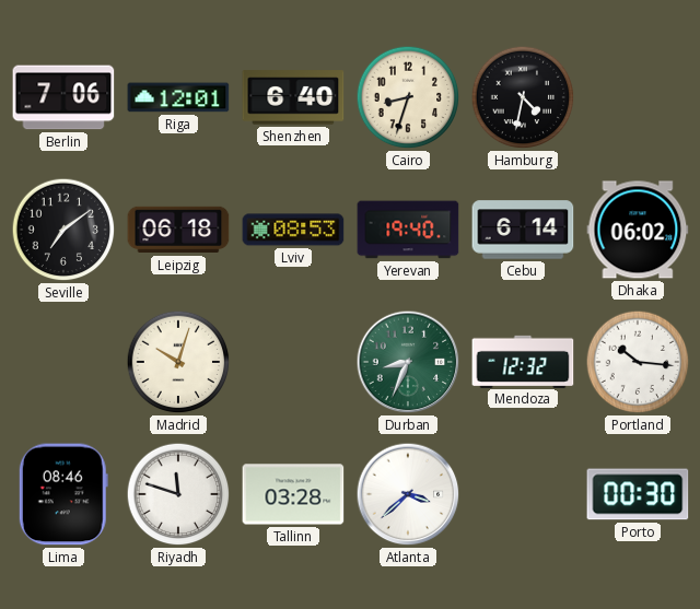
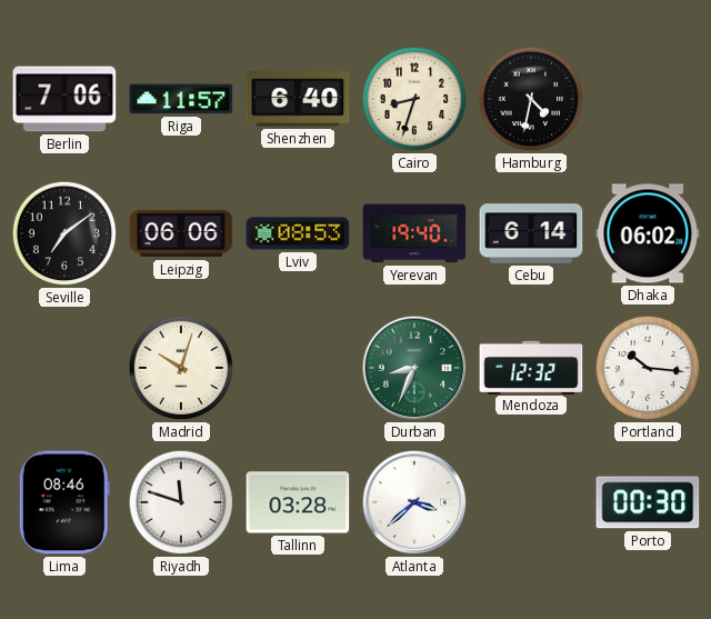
Riga: 12:01 -> 11:57 (181, 99)
Leipzig: 06:18 -> 06:06 (181, 233)
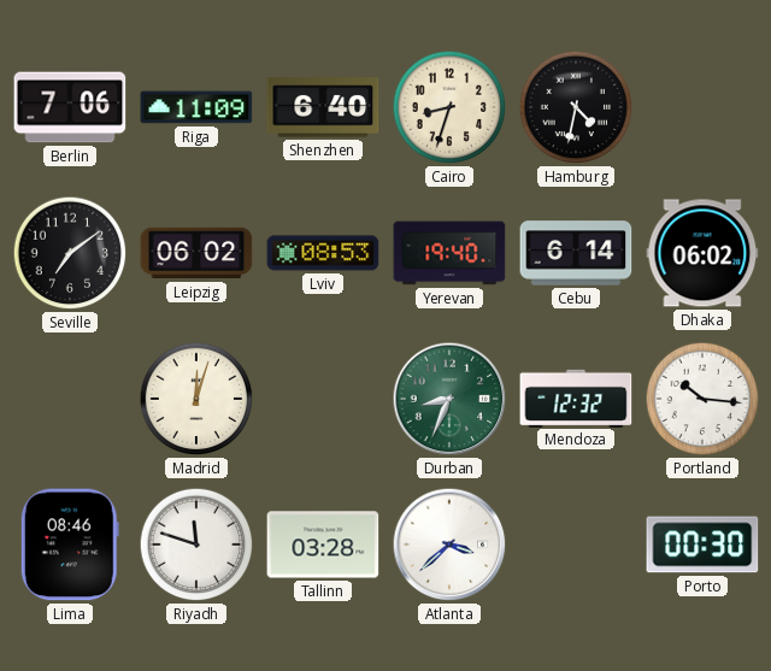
Riga: 11:57 -> 11:09 (196, 107)
Leipzig: 06:06 -> 06:02 (196, 253)
Madrid: 10:03 -> 12:03 (196, 399)
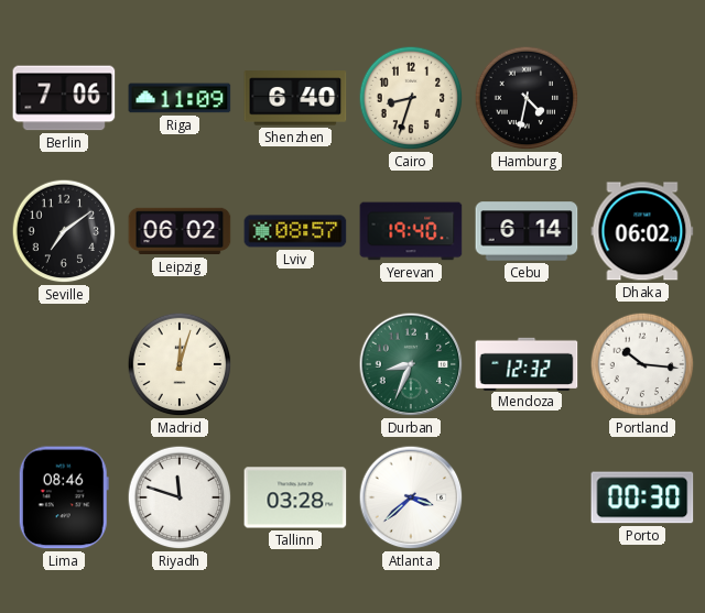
Lviv: 08:53 -> 08:57 (295, 231)
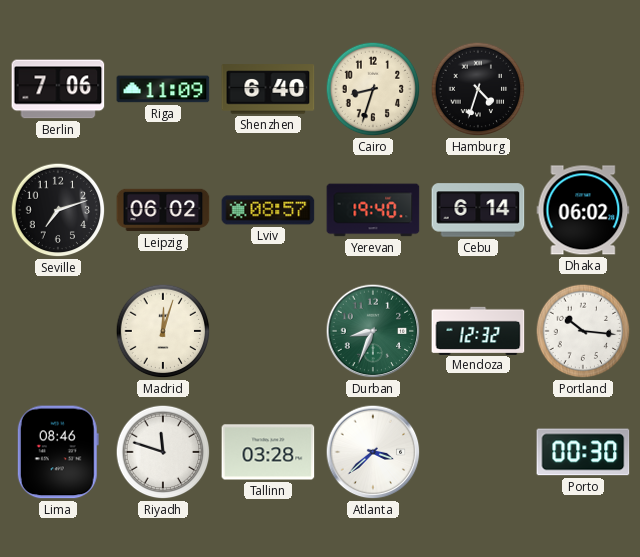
Hamburg: 4:32 -> 4:33 (478, 89)
Seville: 7:09 -> 7:12 (58, 210)
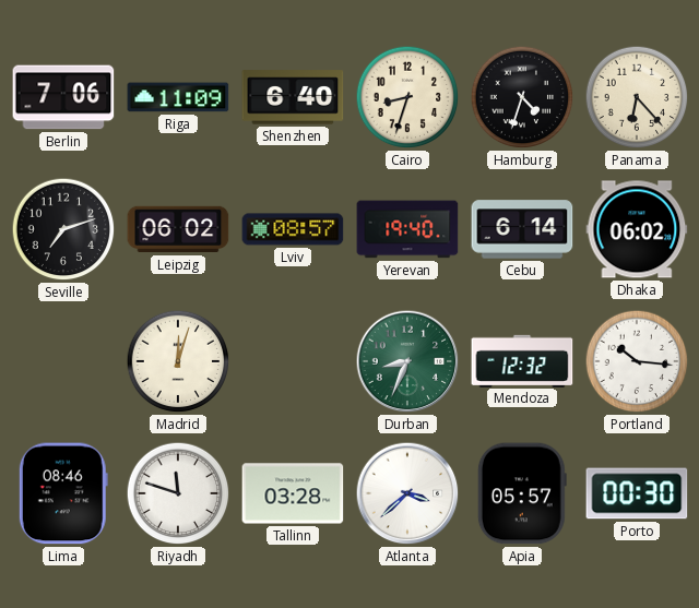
Panama: none -> 6:23 (637, 97)
Apia: none -> 05:57 (522, 493)
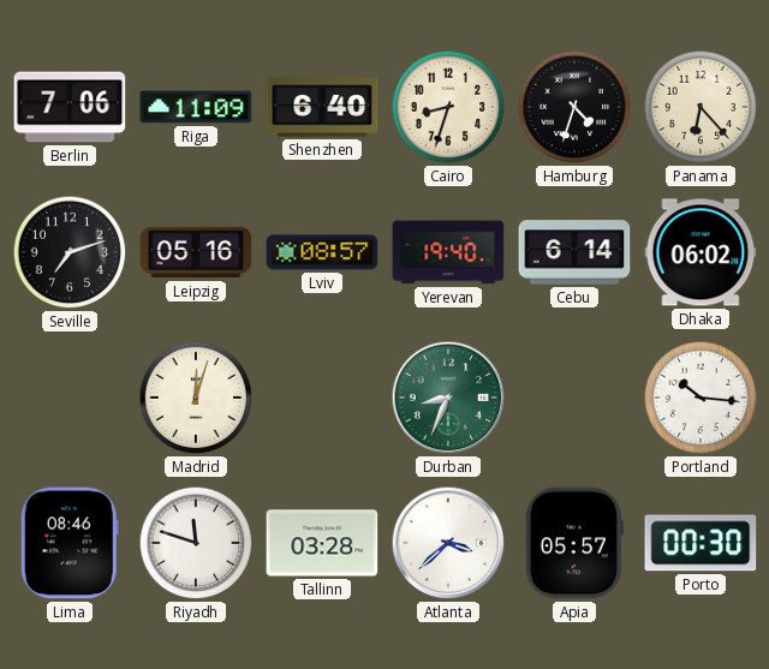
Leipzig: 06:02 -> 05:16 (196, 252)
Mendoza: 12:32 -> none (522, 360)
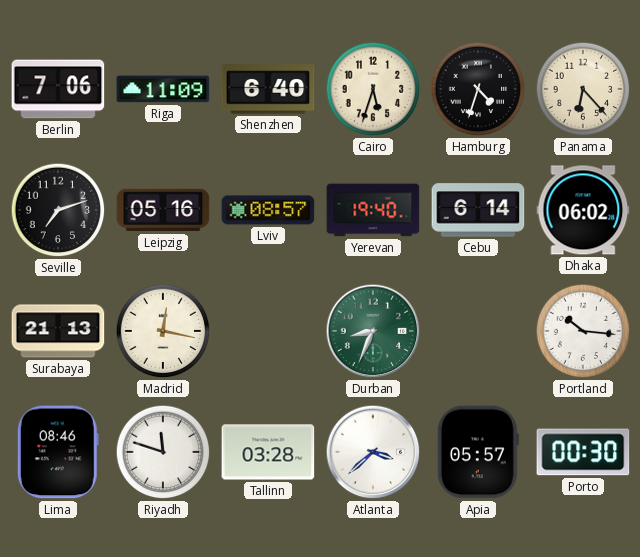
Cairo: 8:33 -> 5:33 (373, 89)
Surabaya: none -> 21:13 (58, 331)
Madrid: 12:03 -> 12:17 (163, 331)
